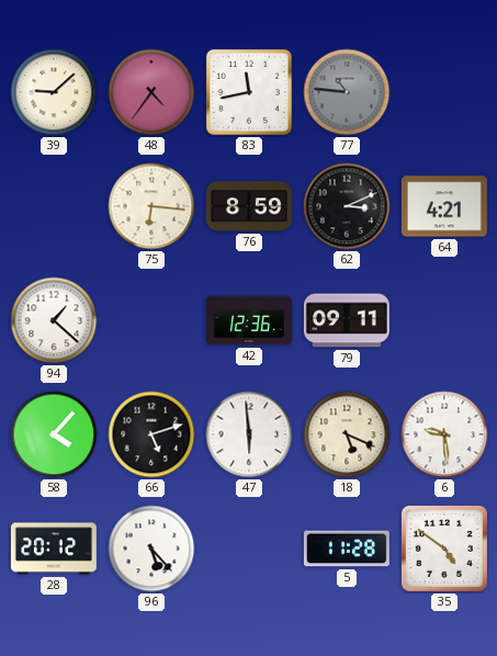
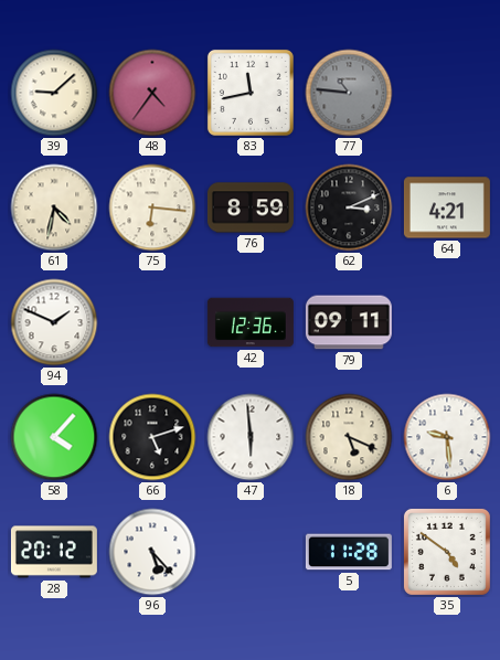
61: none -> 4:32 (54, 207)
94: 1:22 -> 1:49 (54, 322)
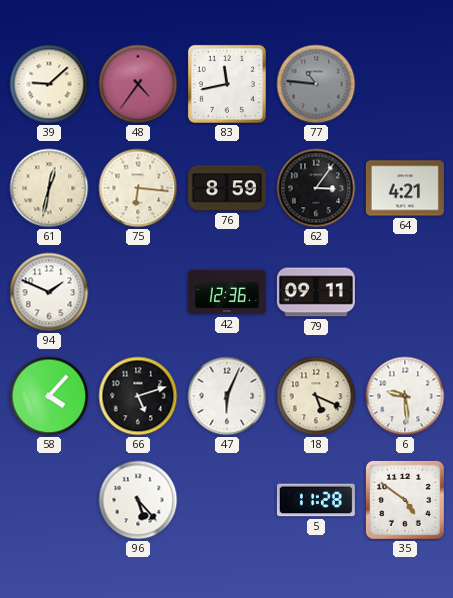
61: 4:32 -> 12:32 (49, 188)
62: 3:11 -> 3:06 (316, 188)
47: 5:59 -> 6:04 (227, 396)
28: 20:12 -> none (54, 552)
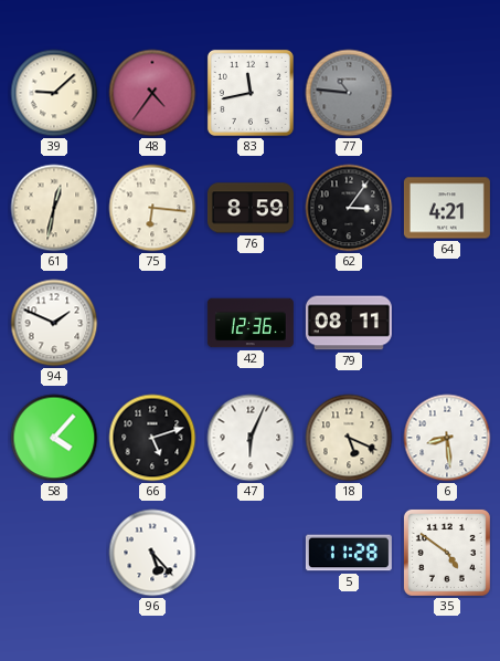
79: 09:11 -> 08:11 (349, 323)
6: 9:29 -> 8:29 (447, 438)
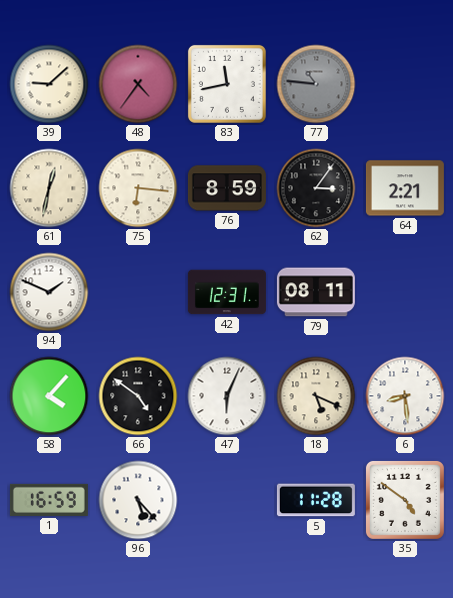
64: 4:21 -> 2:21 (405, 188)
42: 12:36 -> 12:31 (227, 292)
66: 5:12 -> 4:51 (138, 396)
1: none -> 16:59 (49, 500)
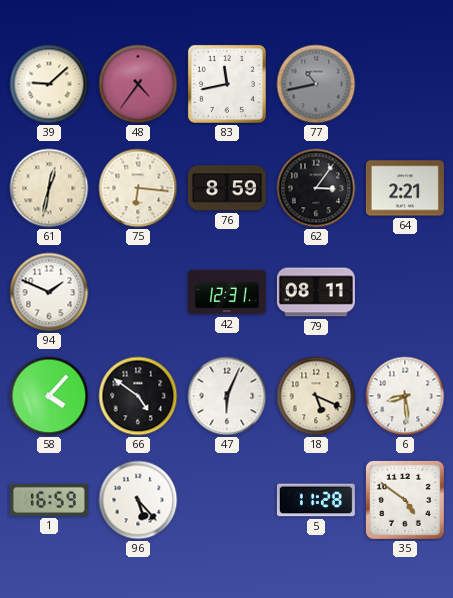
77: 10:46 -> 10:43 (316, 84)
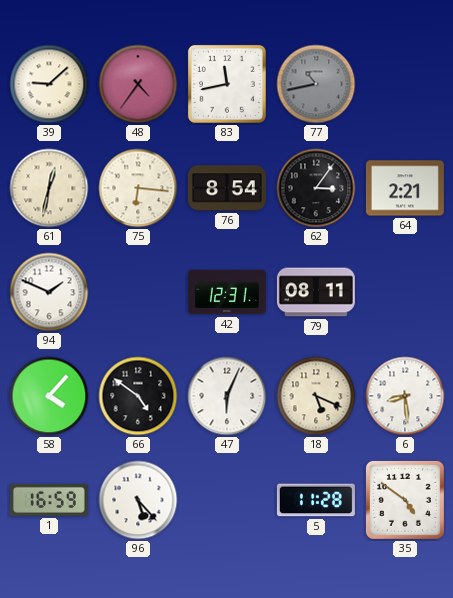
76: 8:59 -> 8:54 (227, 188)
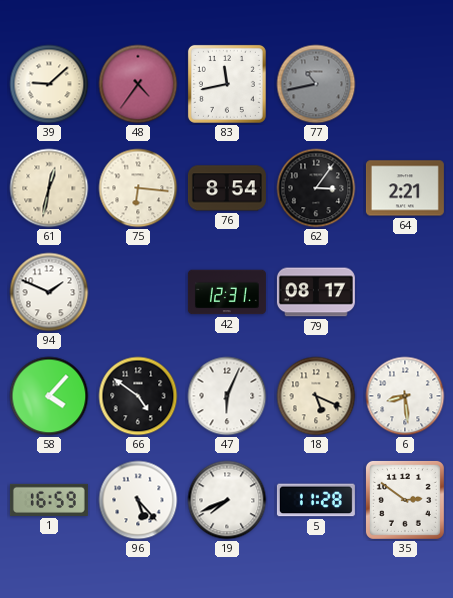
79: 08:11 -> 08:17 (316, 292)
19: none -> 7:41 (227, 500)
35: 4:51 -> 2:51 (405, 500)
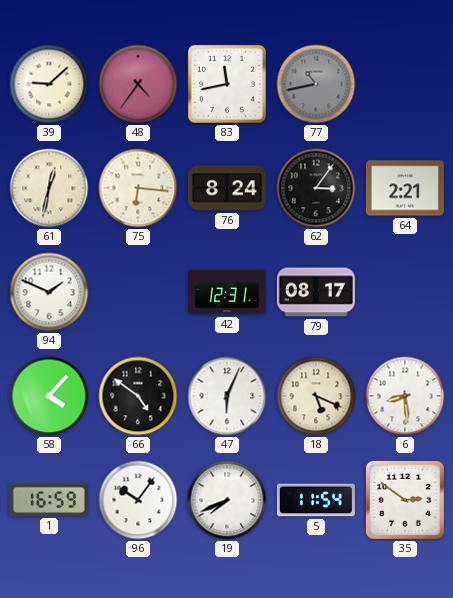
76: 8:54 -> 8:24 (227, 188)
96: 5:23 -> 10:06 (138, 500)
5: 11:28 -> 11:54 (316, 500)
